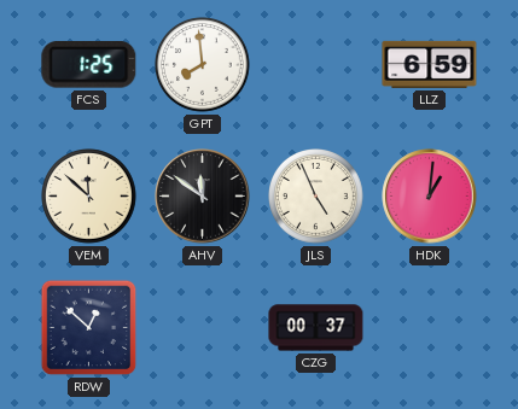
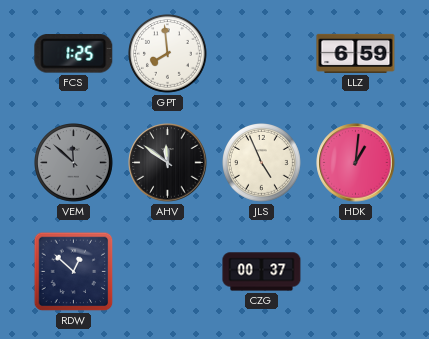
VEM dial: cream -> grey (74, 163)
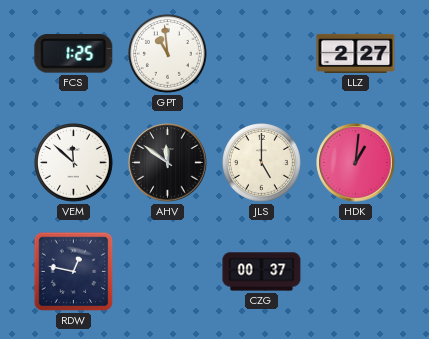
GPT: 7:59 -> 10:59 (168, 54)
LLZ: 6:59 -> 2:27 (356, 53)
VEM dial: grey -> white (74, 163)
JLS: 4:56 -> 5:00 (262, 163)
RDW: 12:52 -> 12:47 (74, 272)
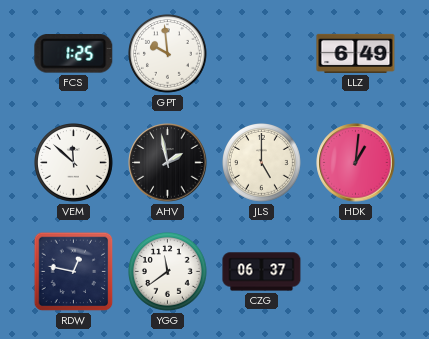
GPT: 10:59 -> 9:59 (168, 54)
LLZ: 2:27 -> 6:49 (356, 53)
AHV: 11:51 -> 1:58 (168, 163)
YGG: none -> 11:39 (168, 272)
CZG: 00:37 -> 06:37 (262, 272)
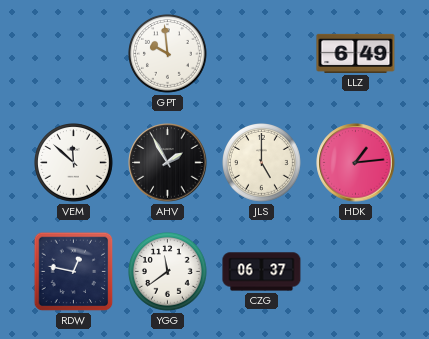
FCS: 1:25 -> none (74, 54)
AHV: 1:58 -> 1:55 (168, 163)
HDK: 1:01 -> 1:14 (356, 163)
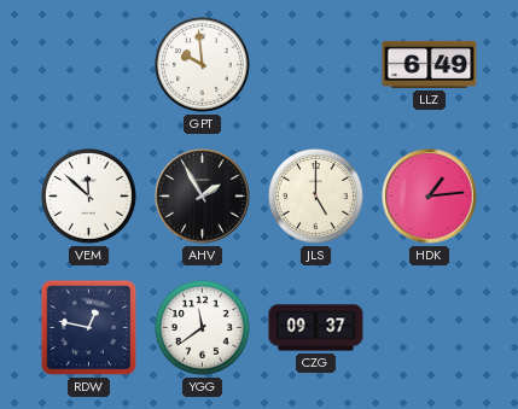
CZG: 06:37 -> 09:37 (316, 328)
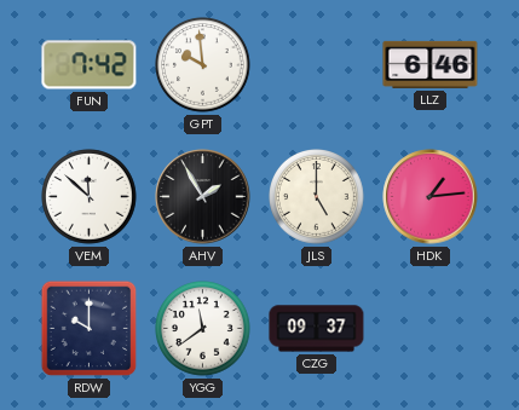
FUN: none -> 7:42 (90, 65)
LLZ: 6:49 -> 6:46 (431, 64)
RDW: 12:47 -> 10:00 (90, 329)
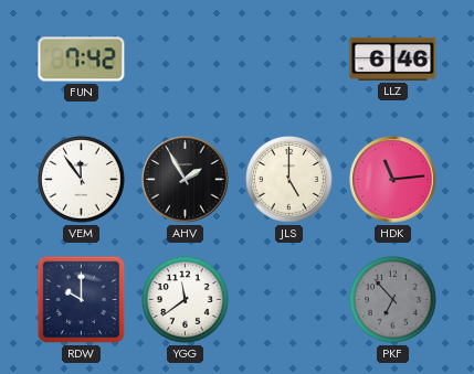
GPT: 9:59 -> none (203, 65)
VEM: 11:52 -> 11:54 (82, 180)
HDK: 1:14 -> 11:14 (393, 180)
CZG: 09:37 -> none (317, 329)
PKF: none -> 6:53 (393, 300)
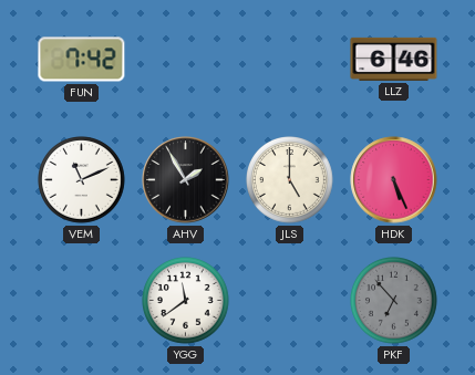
VEM: 11:54 -> 11:11 (82, 180)
HDK: 11:14 -> 5:26 (394, 180)
RDW: 10:00 -> none (82, 300)
